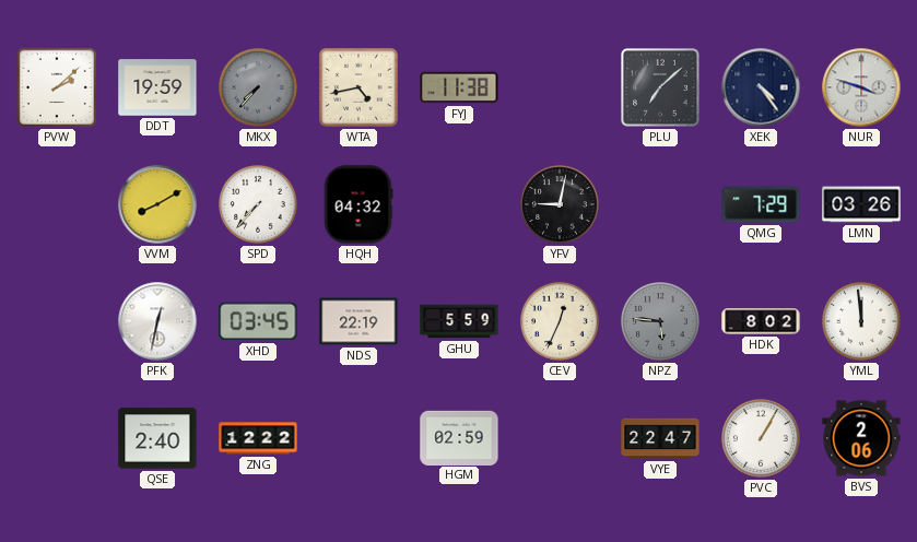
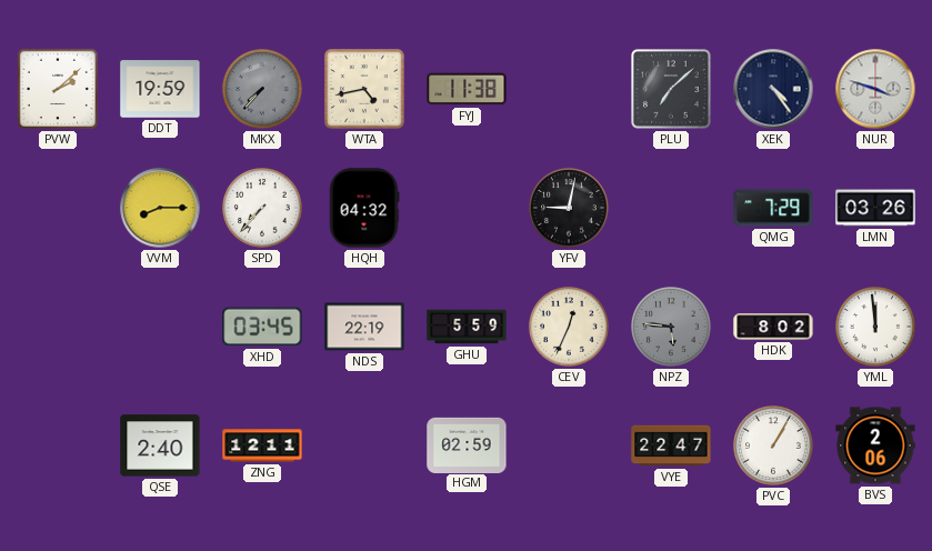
VVM: 8:10 -> 8:15 (160, 208)
PFK: 12:32 -> none (157, 321)
ZNG: 12:22 -> 12:11 (262, 445)
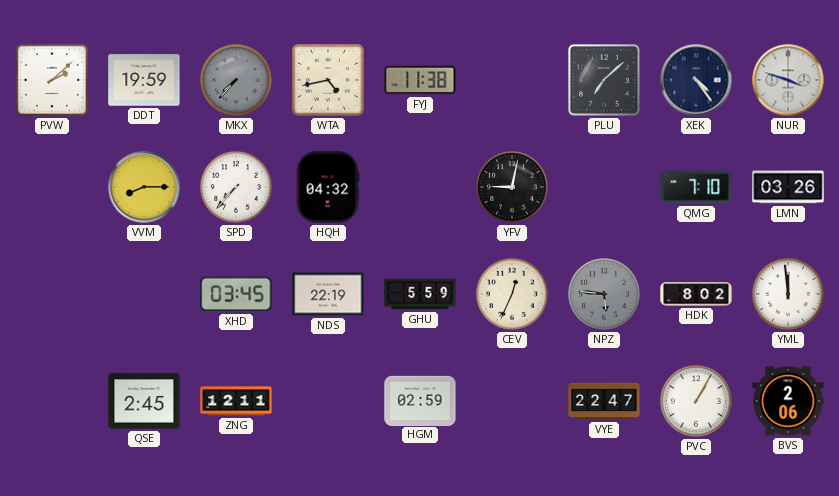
QMG: 7:29 -> 7:10 (696, 187)
QSE: 2:40 -> 2:45 (144, 401)
